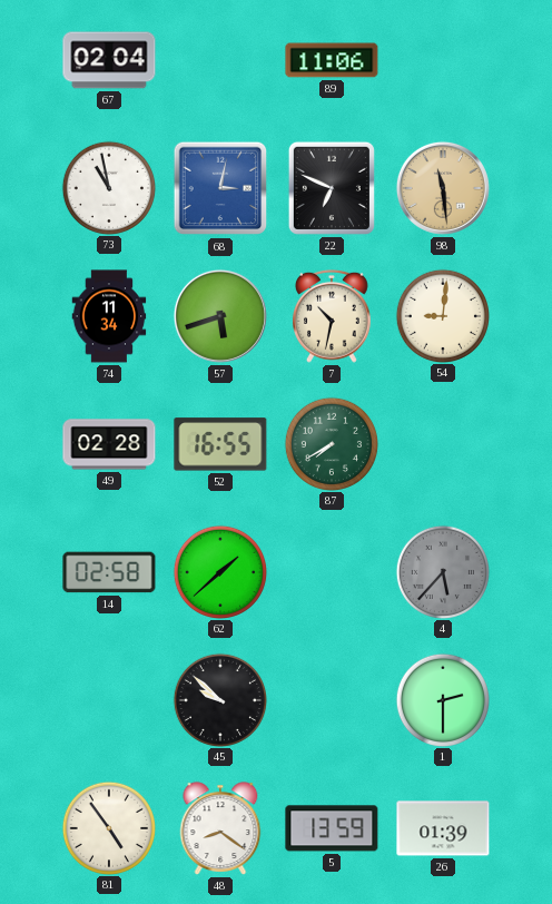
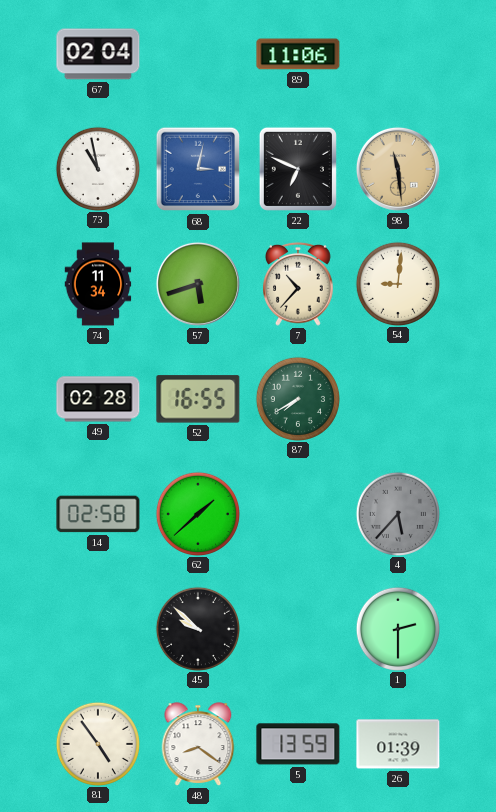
7: 10:32 -> 10:37 (299, 284)
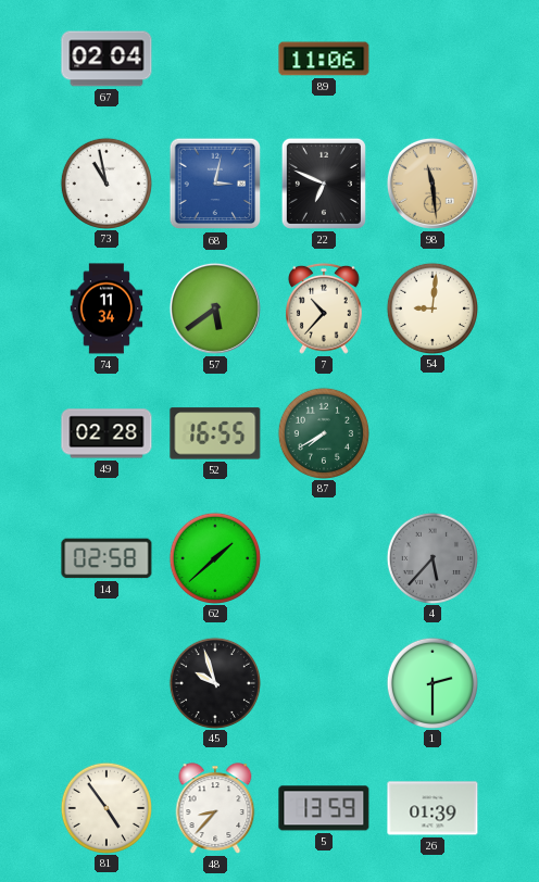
57: 5:42 -> 5:39 (215, 308)
45: 9:52 -> 9:57 (214, 682)
48: 8:21 -> 8:37 (215, 808)
